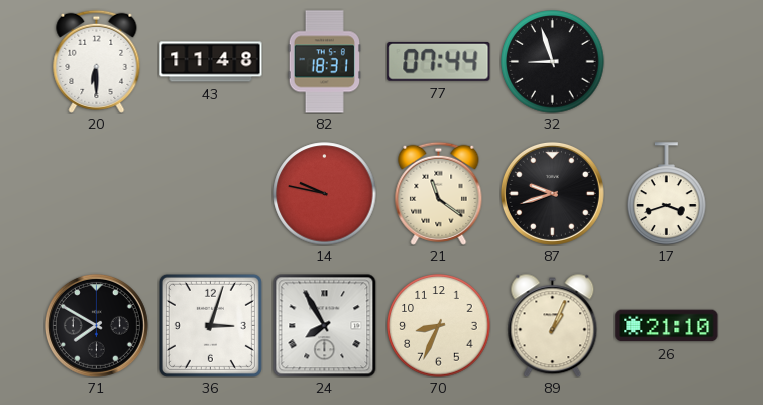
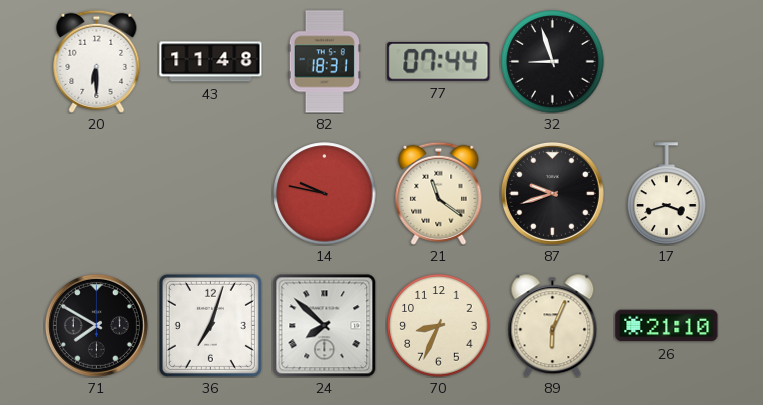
36: 3:03 -> 7:03 (210, 325)
24: 7:55 -> 7:52 (324, 325)
89: 1:04 -> 6:04 (553, 325)
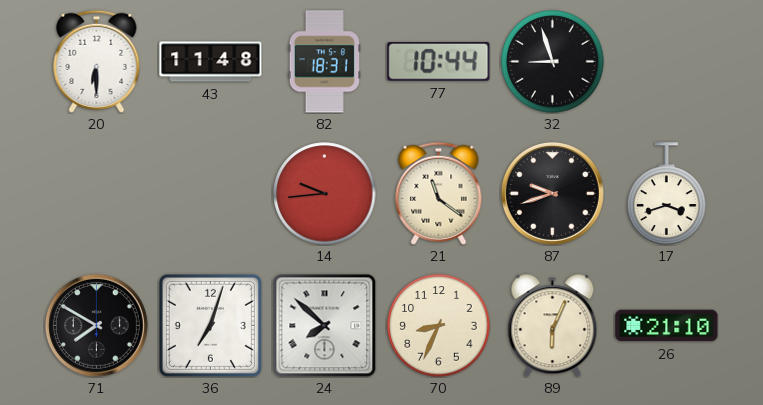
77: 07:44 -> 10:44 (439, 61)
14: 9:47 -> 9:44 (325, 194)
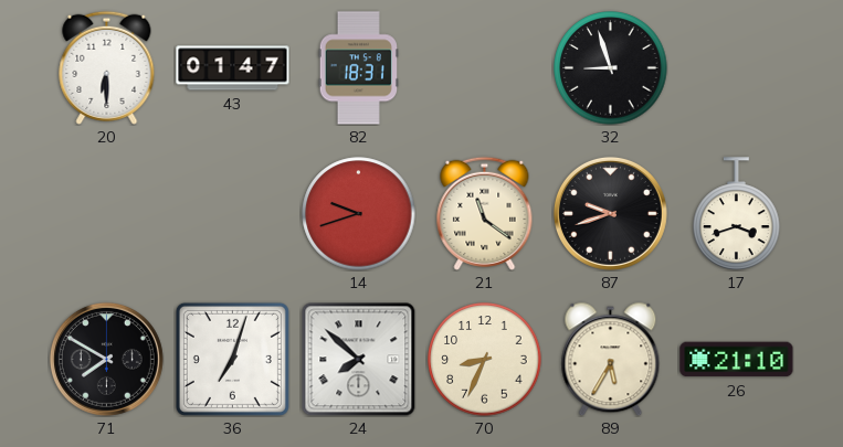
43: 11:48 -> 01:47 (233, 68)
77: 10:44 -> none (439, 61)
14: 9:44 -> 9:42 (359, 214)
89: 6:04 -> 5:35 (611, 359)
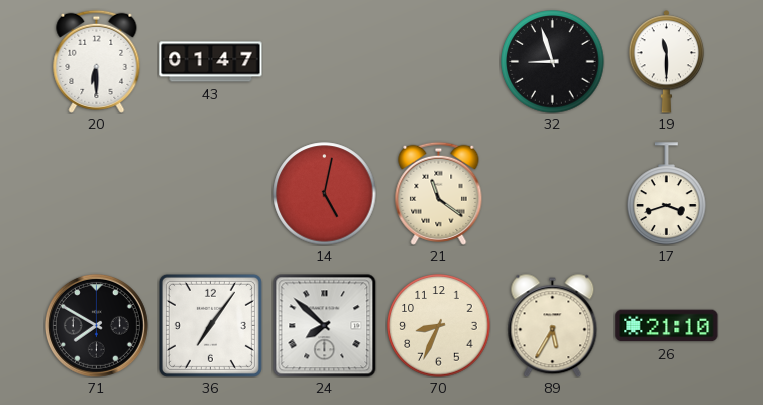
82: 18:31 -> none (358, 68)
19: none -> 11:30 (667, 62)
14: 9:42 -> 5:02 (325, 194)
87: 9:42 -> none (610, 213)
36: 7:03 -> 7:06 (210, 325)
